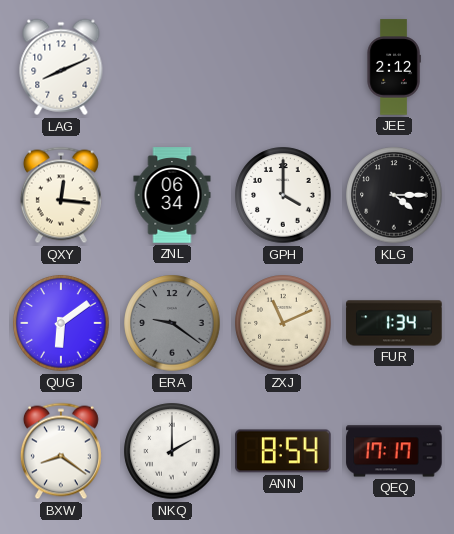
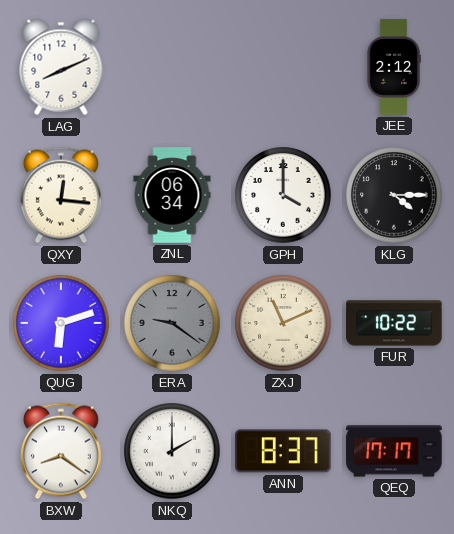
QUG: 6:09 -> 6:12 (61, 323)
FUR: 1:34 -> 10:22 (394, 323)
ANN: 8:54 -> 8:37 (283, 451)
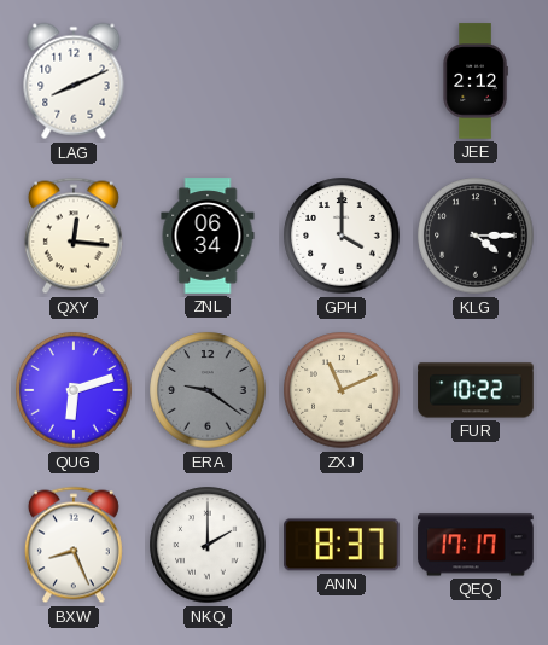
BXW: 8:21 -> 8:26 (74, 545)
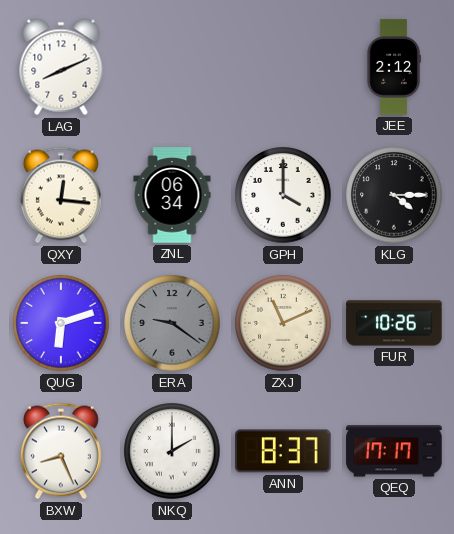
FUR: 10:22 -> 10:26 (394, 323)
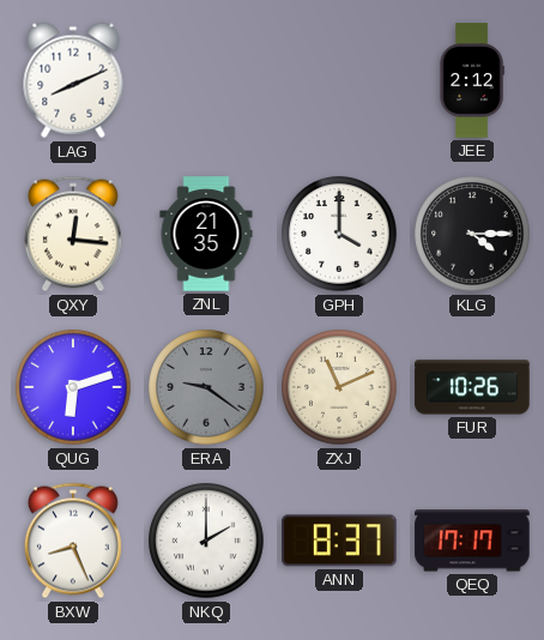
ZNL: 06:34 -> 21:35 (206, 234)
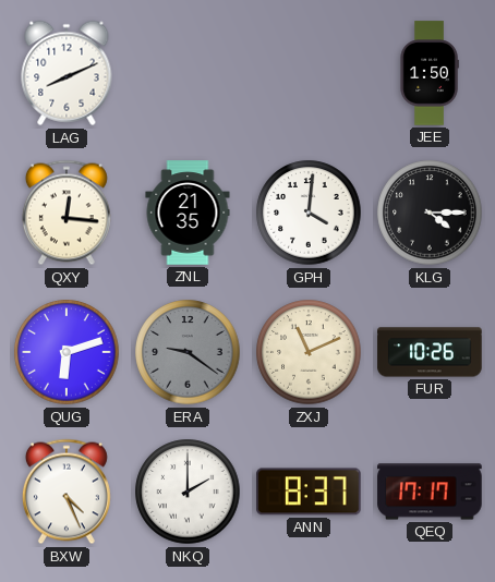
JEE: 2:12 -> 1:50 (430, 73)
GPH: 4:00 -> 4:01 (309, 213)
BXW: 8:26 -> 4:26 (67, 492)
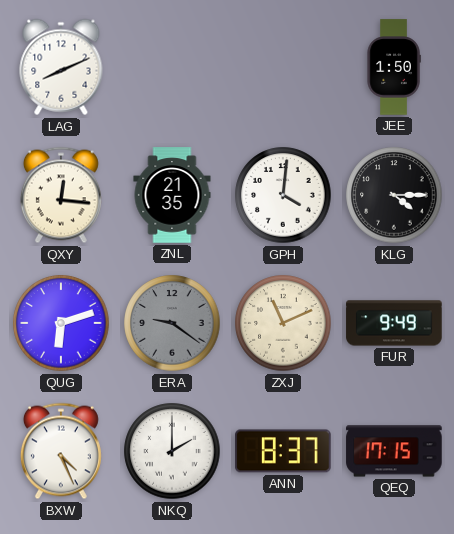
FUR: 10:26 -> 9:49 (394, 323)
QEQ: 17:17 -> 17:15 (394, 451)
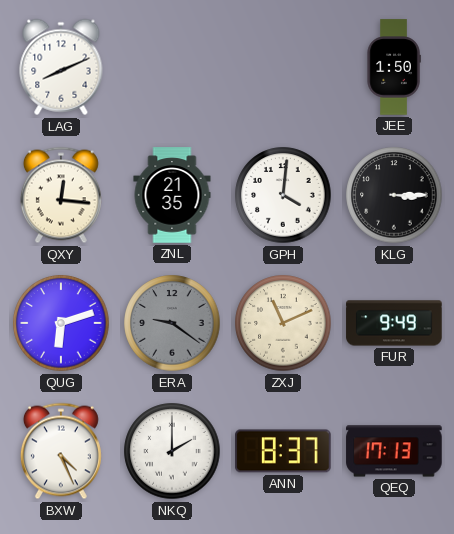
KLG: 4:15 -> 3:15 (394, 195)
QEQ: 17:15 -> 17:13 (394, 451)
